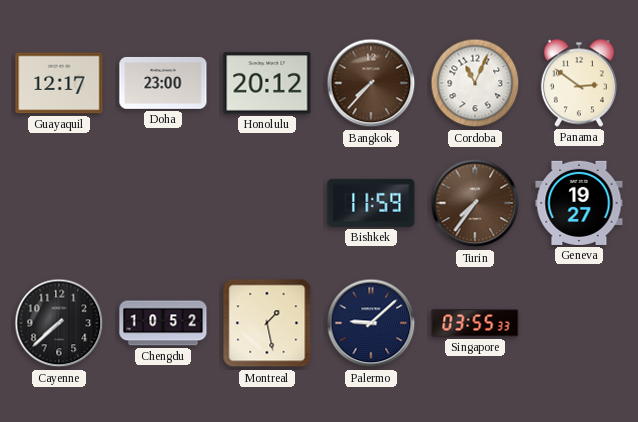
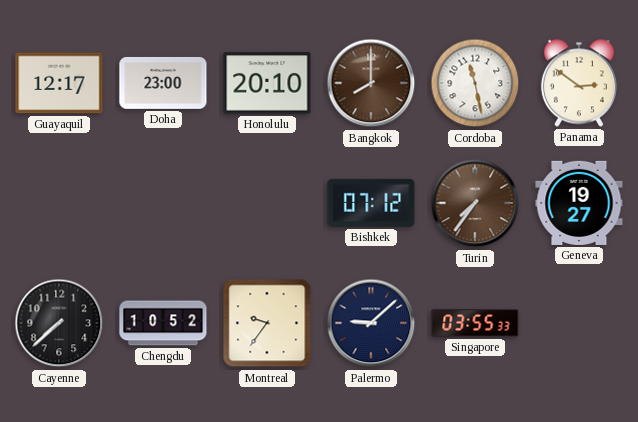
Honolulu: 20:12 -> 20:10 (267, 83)
Bangkok: 7:37 -> 8:00 (371, 83)
Cordoba: 11:04 -> 11:28 (475, 83)
Bishkek: 11:59 -> 07:12 (371, 203)
Montreal: 1:28 -> 9:36 (267, 323)
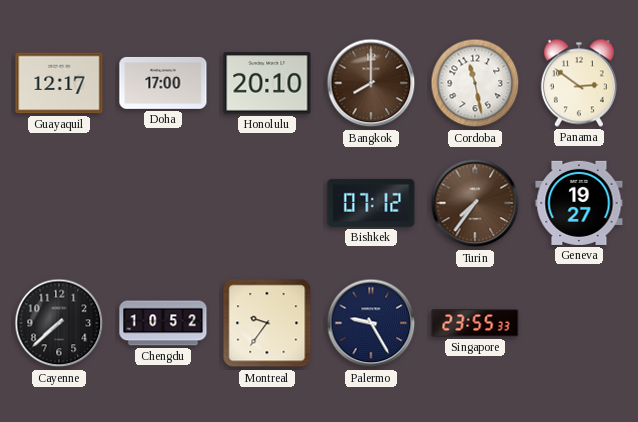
Doha: 23:00 -> 17:00 (163, 83)
Palermo: 9:08 -> 9:25 (371, 323)
Singapore: 03:55 -> 23:55 (475, 323)
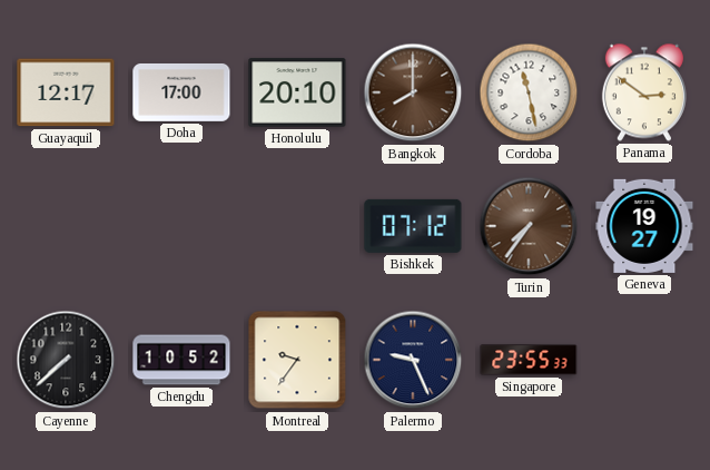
Palermo: 9:25 -> 9:26 (413, 360)
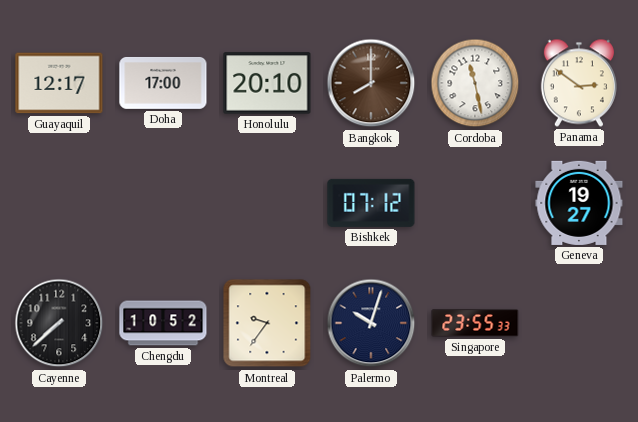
Turin: 7:36 -> none (529, 226)
Palermo: 9:26 -> 10:03 (371, 323)
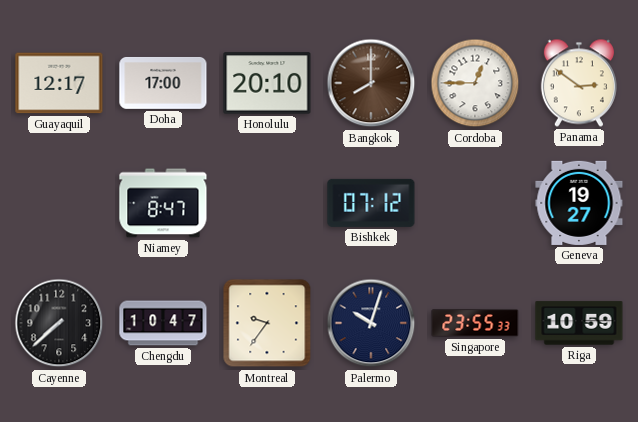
Cordoba: 11:28 -> 12:45 (475, 83)
Niamey: none -> 8:47 (163, 203)
Chengdu: 10:52 -> 10:47 (163, 323)
Riga: none -> 10:59 (579, 323)
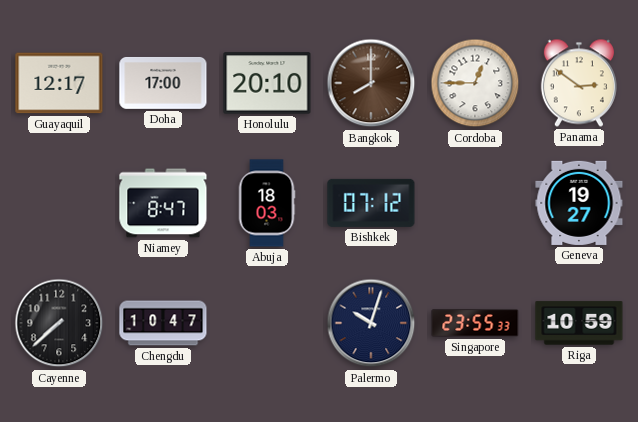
Abuja: none -> 18:03 (267, 203)
Montreal: 9:36 -> none (267, 323)
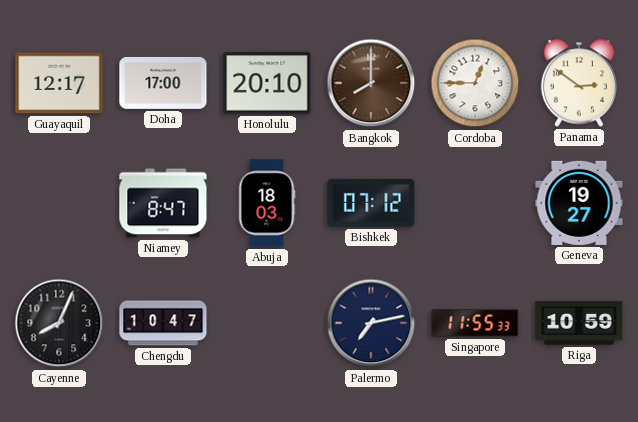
Cayenne: 7:38 -> 8:04 (59, 323)
Palermo: 10:03 -> 7:13 (371, 323)
Singapore: 23:55 -> 11:55 (475, 323)
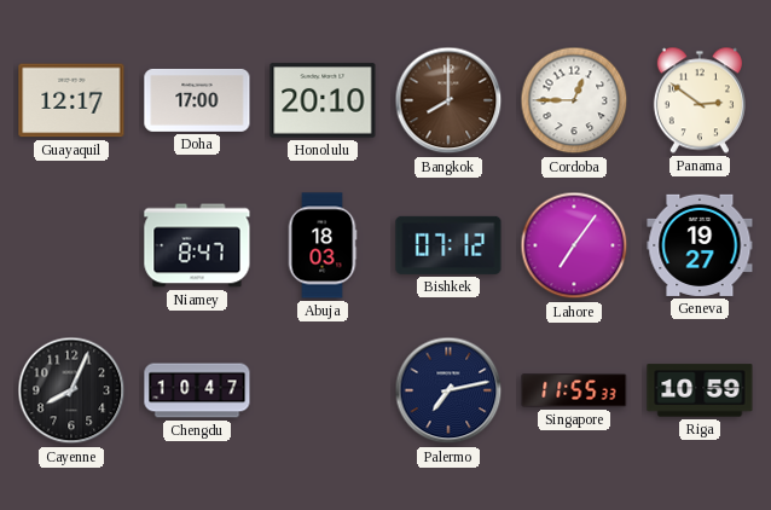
Lahore: none -> 7:06 (574, 245)
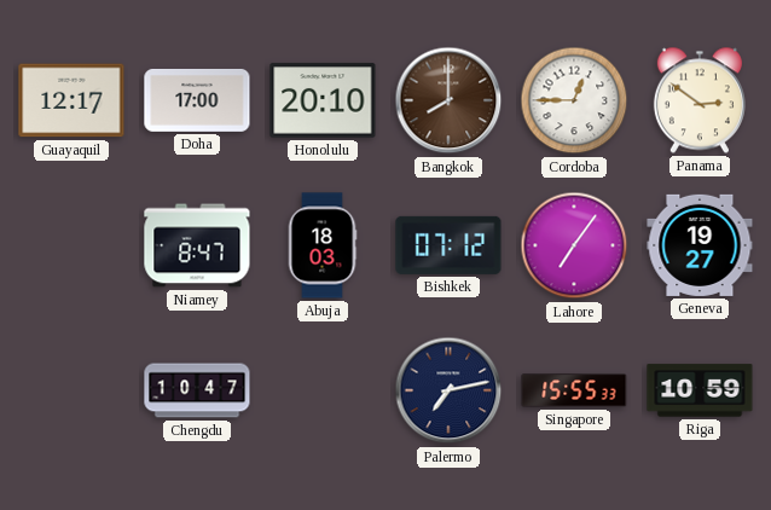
Cayenne: 8:04 -> none (71, 390)
Singapore: 11:55 -> 15:55 (574, 390)
